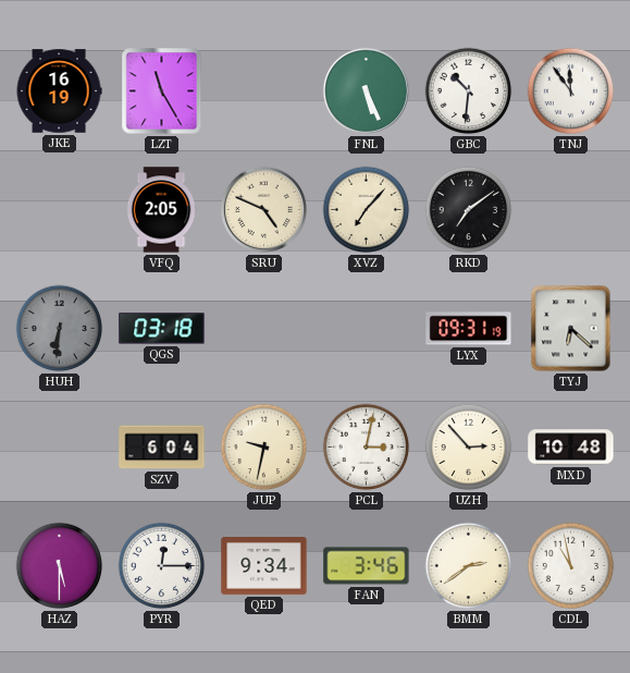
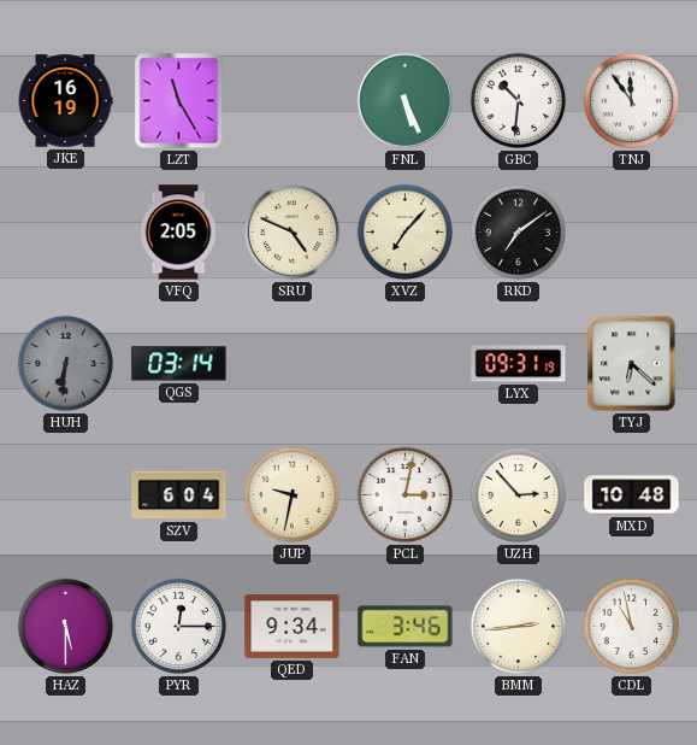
QGS: 03:18 -> 03:14 (179, 364)
BMM: 2:39 -> 2:44 (519, 627)
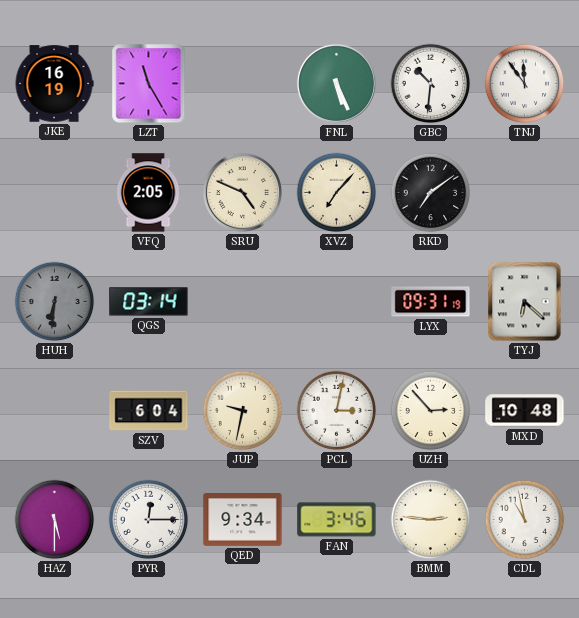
BMM: 2:44 -> 2:46 (431, 520)
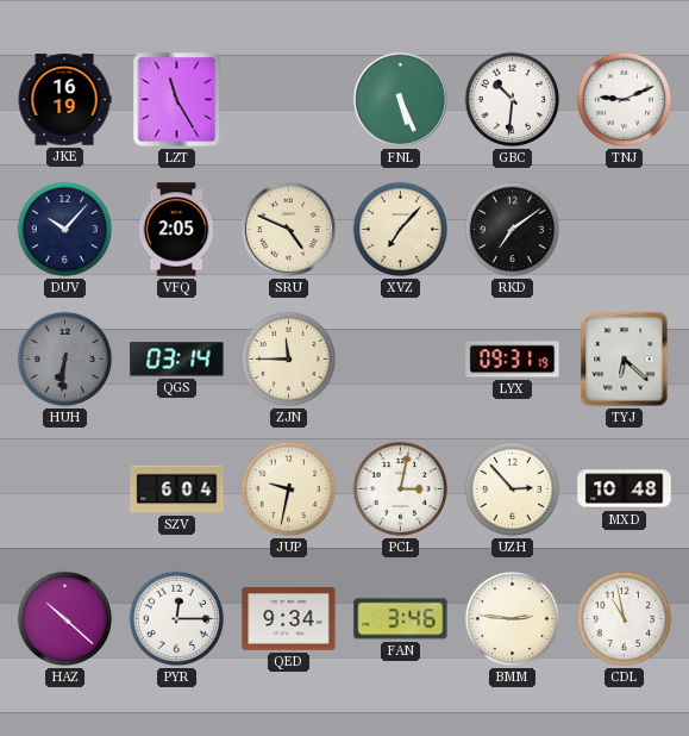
TNJ: 11:54 -> 9:11 (625, 100)
DUV: none -> 10:07 (65, 230)
ZJN: none -> 11:45 (289, 360)
HAZ: 5:30 -> 10:22 (65, 619)
